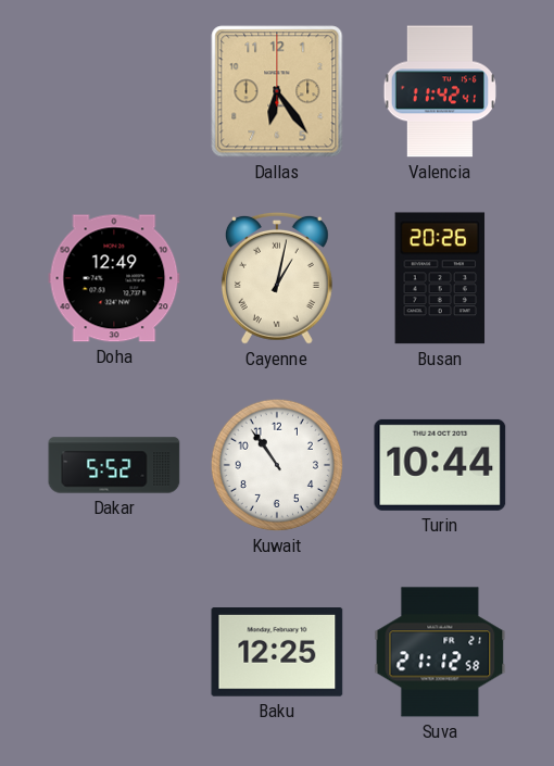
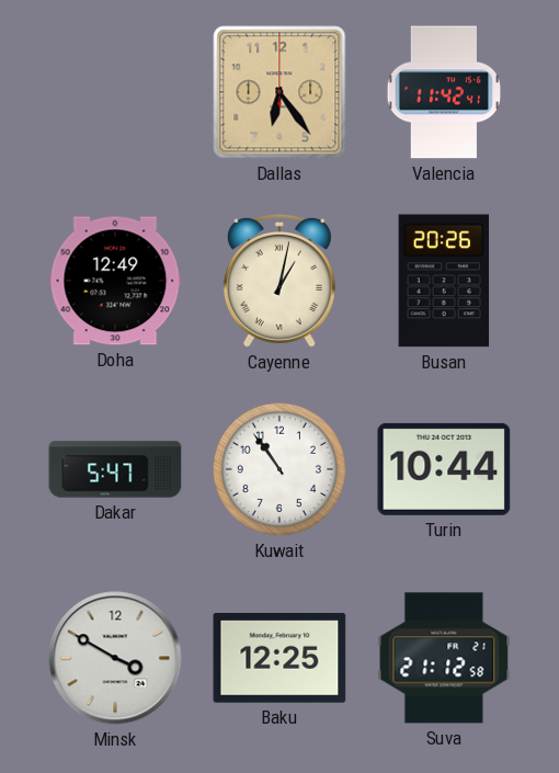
Dakar: 5:52 -> 5:47 (115, 469)
Minsk: none -> 3:50 (115, 658)
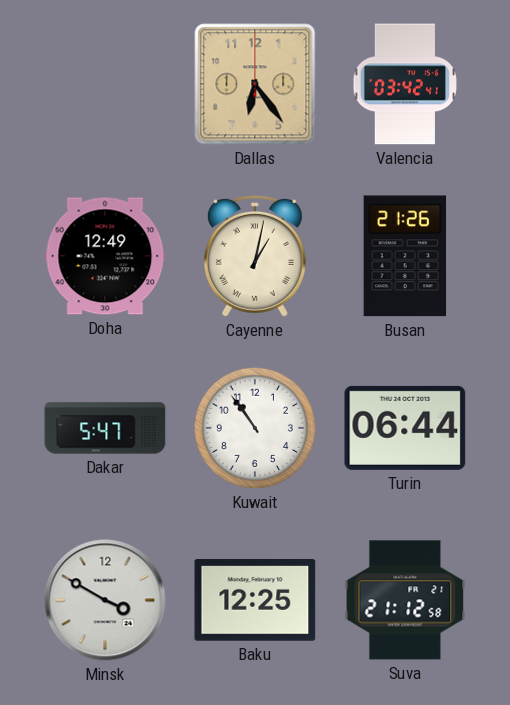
Valencia: 11:42 -> 03:42 (404, 84)
Busan: 20:26 -> 21:26 (405, 256)
Turin: 10:44 -> 06:44 (405, 428)
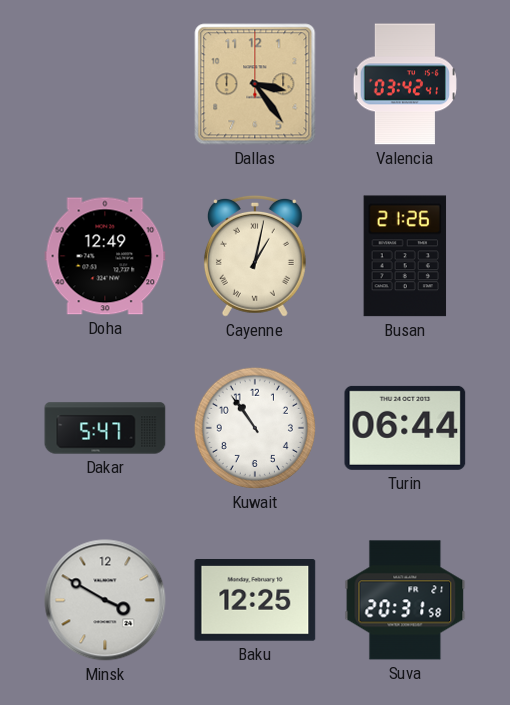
Dallas: 6:24 -> 3:24 (255, 84)
Suva: 21:12 -> 20:31 (405, 600)
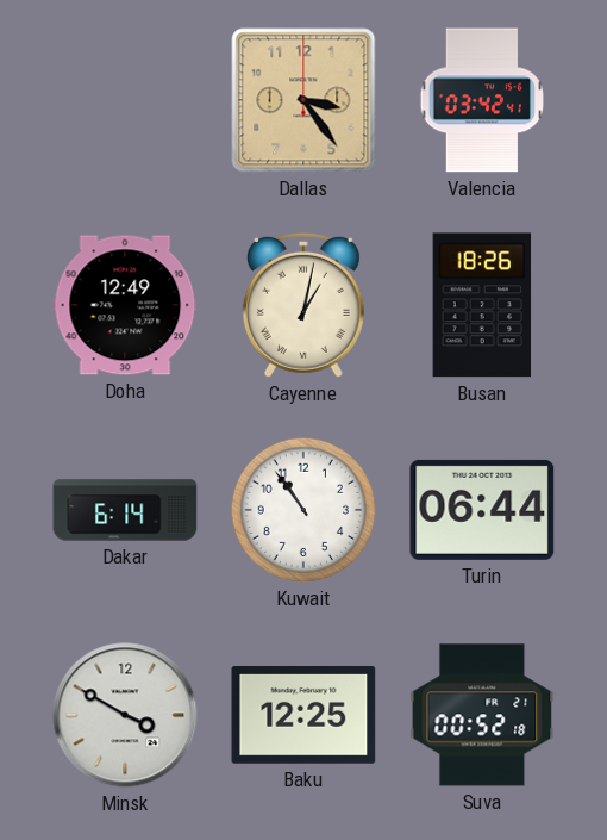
Busan: 21:26 -> 18:26 (482, 305)
Dakar: 5:47 -> 6:14 (125, 510)
Suva: 20:31 -> 00:52 (482, 715)
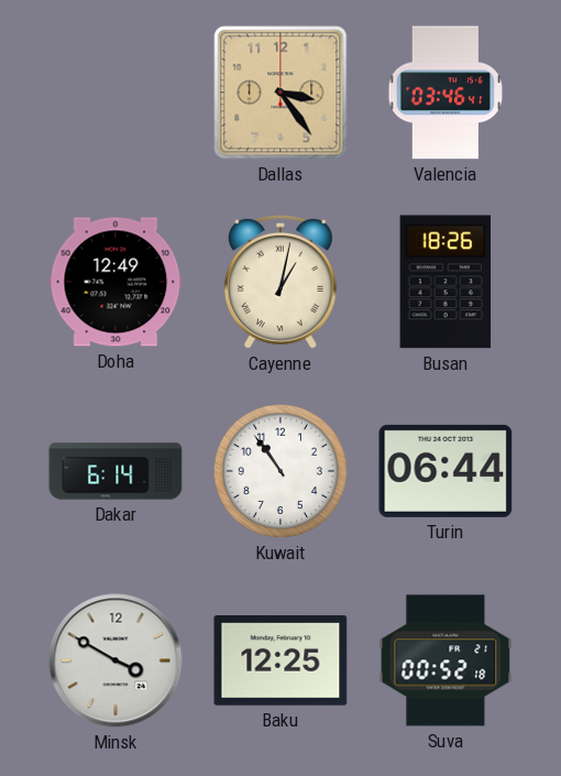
Valencia: 03:42 -> 03:46 (444, 92)
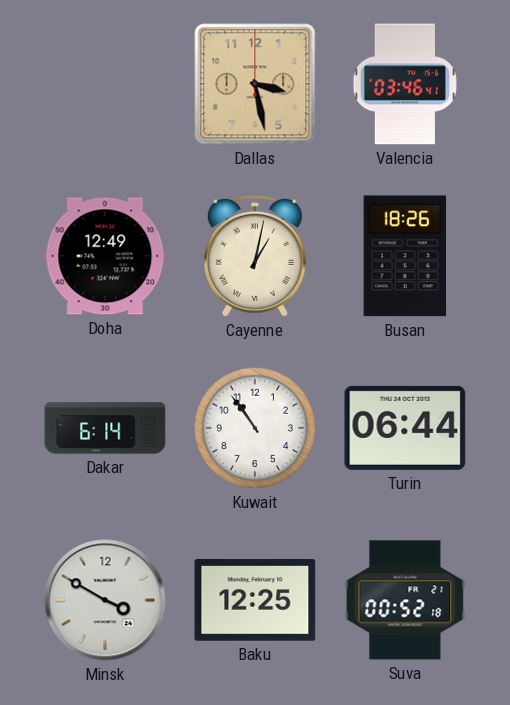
Dallas: 3:24 -> 3:28 (255, 84)
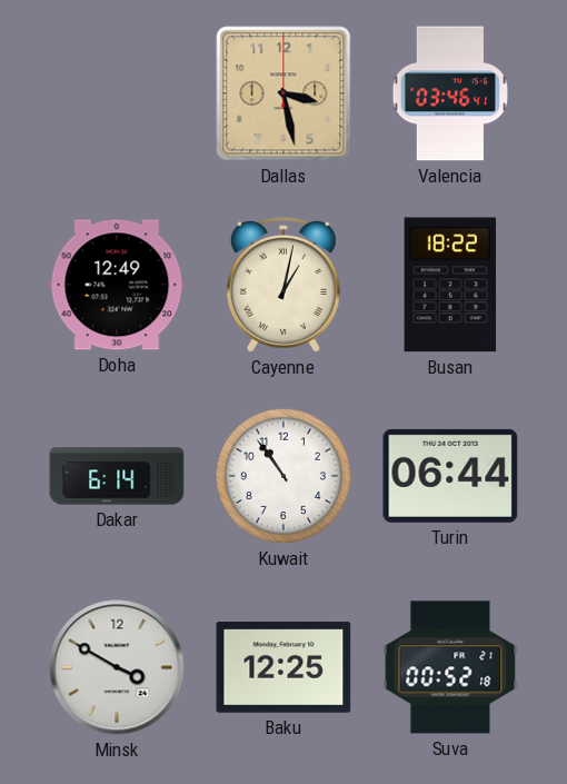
Busan: 18:26 -> 18:22 (450, 285)
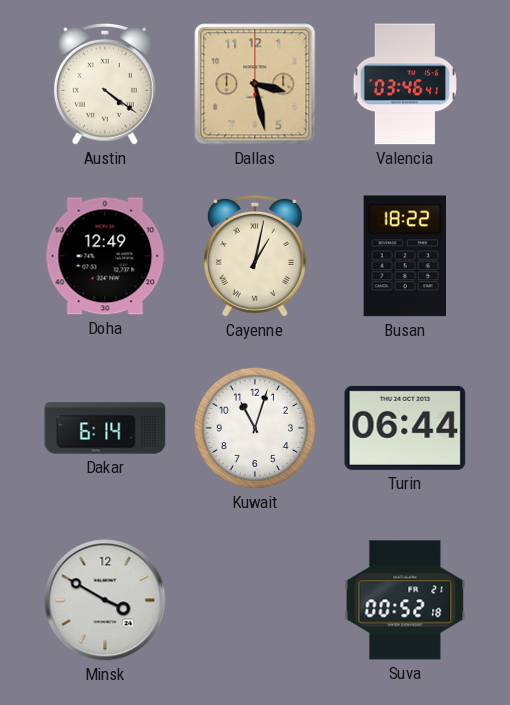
Austin: none -> 4:21 (105, 84)
Kuwait: 10:54 -> 11:03 (255, 428)
Baku: 12:25 -> none (283, 668)
